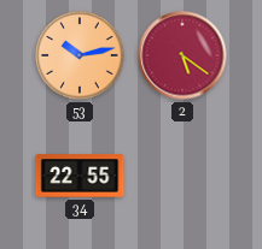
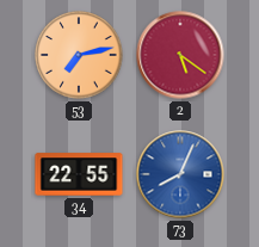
53: 10:13 -> 7:13 (79, 55)
73: none -> 8:04 (180, 174)
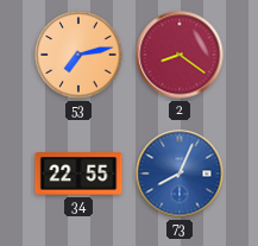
2: 5:21 -> 8:21 (180, 55)
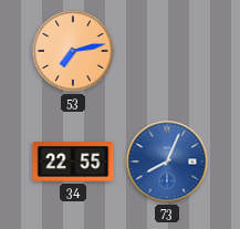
2: 8:21 -> none (180, 55)
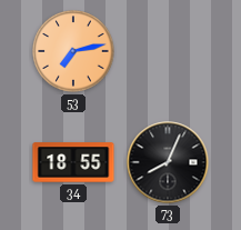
34: 22:55 -> 18:55 (73, 162)
73 dial: blue -> black (168, 162)
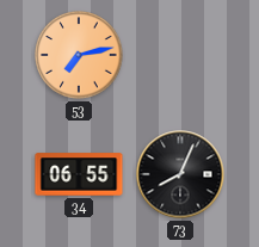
34: 18:55 -> 06:55 (79, 174)
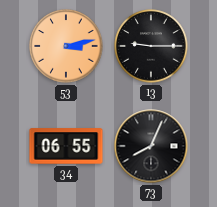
53: 7:13 -> 3:13 (66, 46)
13: none -> 9:15 (151, 46)
